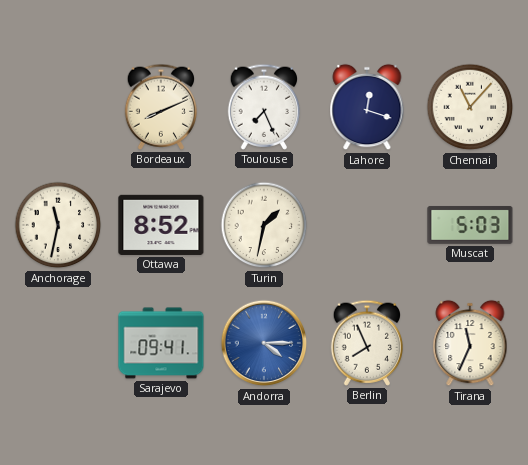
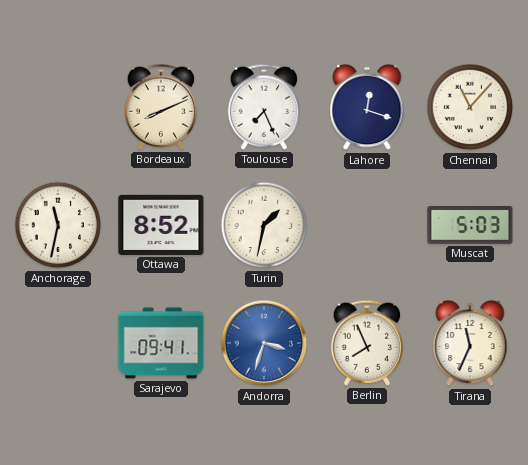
Andorra: 4:15 -> 3:33 (264, 343)
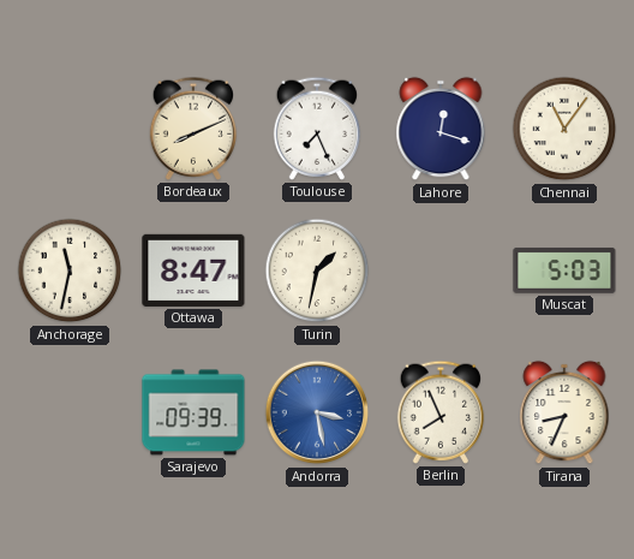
Chennai: 11:07 -> 11:06 (564, 129)
Ottawa: 8:52 -> 8:47 (193, 270)
Sarajevo: 09:41 -> 09:39 (193, 412)
Andorra: 3:33 -> 3:28 (317, 412)
Tirana: 11:34 -> 8:34 (564, 412)
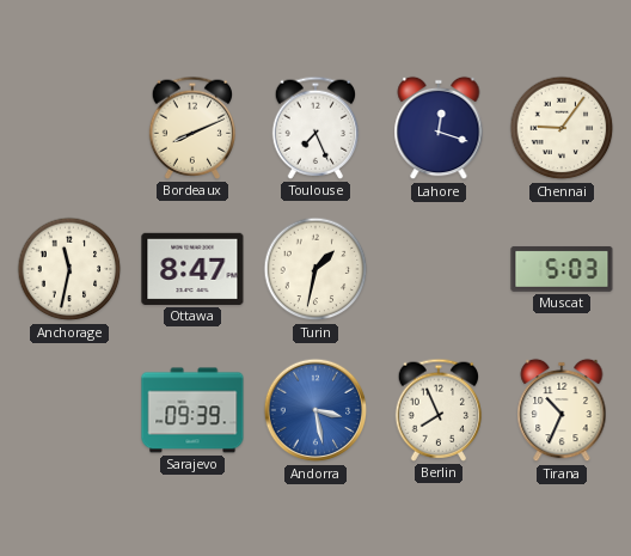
Chennai: 11:06 -> 9:06 (562, 128)
Tirana: 8:34 -> 10:34 (562, 410)
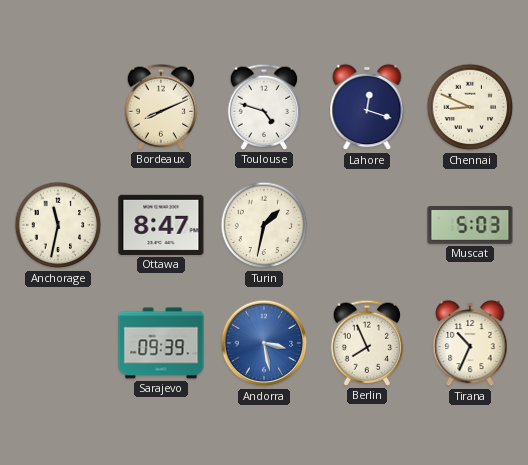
Toulouse: 7:26 -> 4:48 (264, 107)
Chennai: 9:06 -> 8:49 (470, 107)
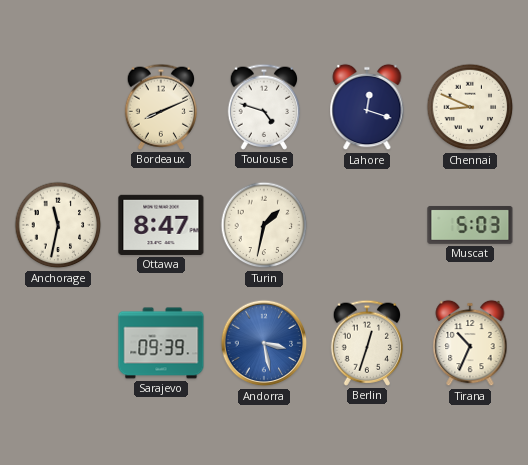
Berlin: 7:56 -> 12:33 (367, 343)
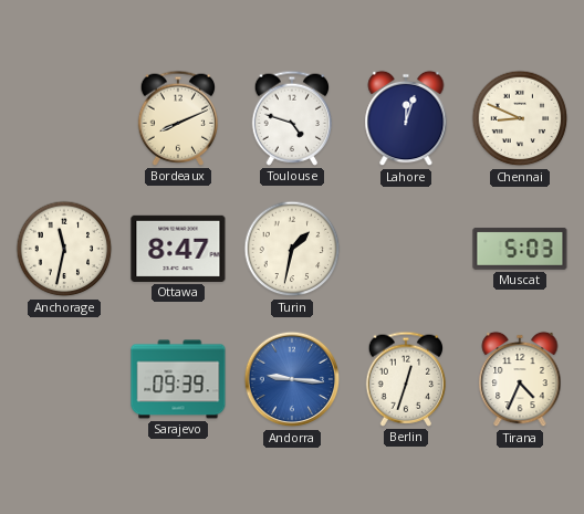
Lahore: 12:18 -> 12:03 (406, 118)
Andorra: 3:28 -> 9:16 (292, 379)
Tirana: 10:34 -> 4:34 (520, 379)
